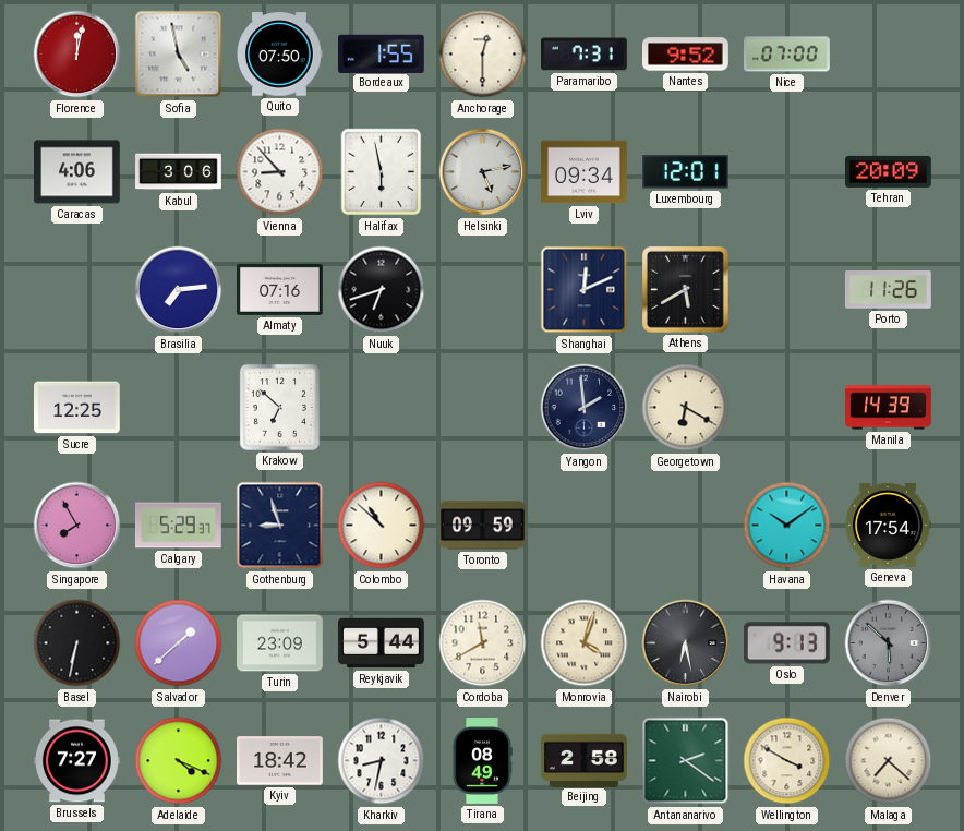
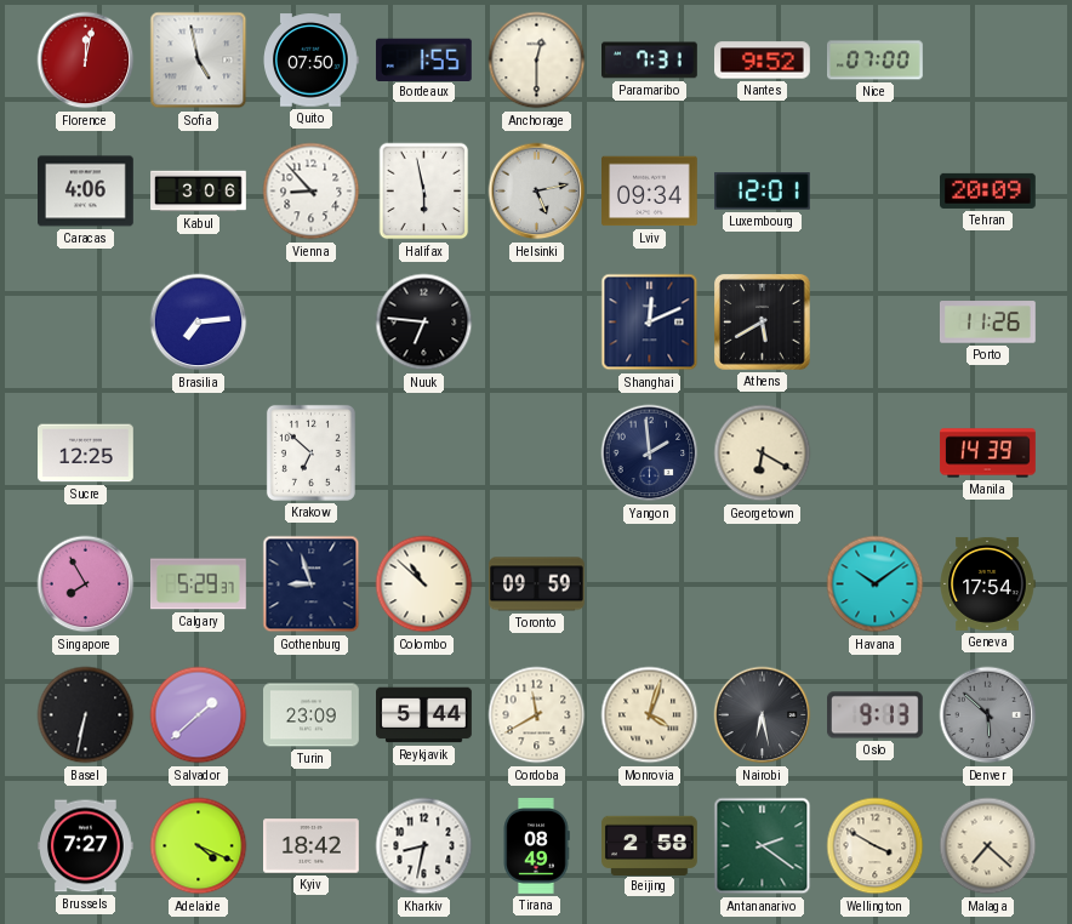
Almaty: 07:16 -> none (280, 289)
Nuuk: 6:42 -> 6:46 (424, 323)
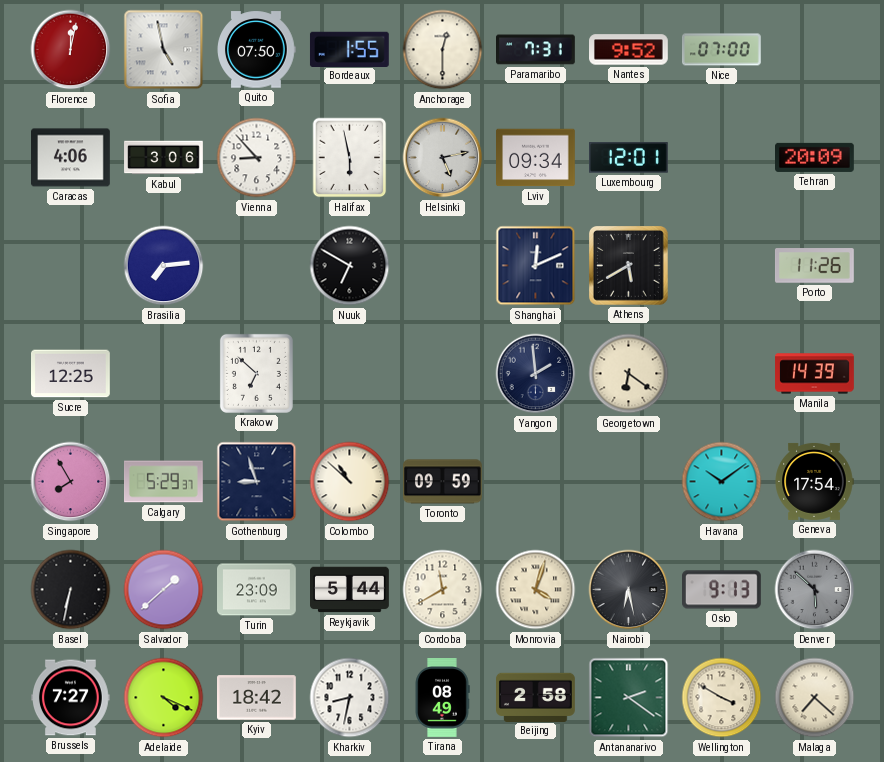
Nuuk: 6:46 -> 6:50 (350, 266)
Georgetown: 6:20 -> 6:21 (629, 374)
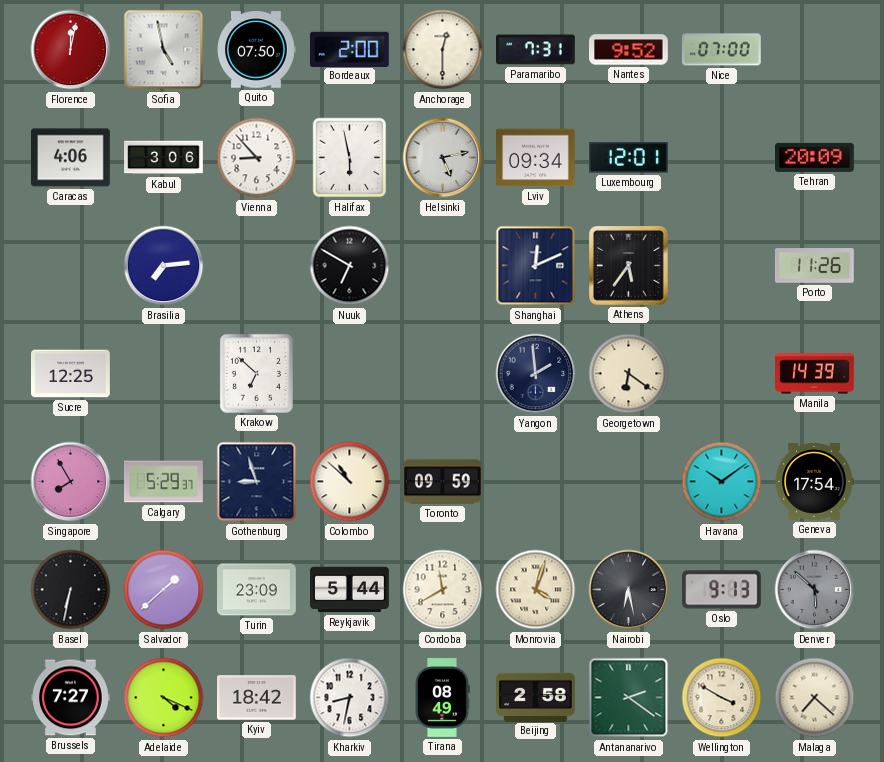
Bordeaux: 1:55 -> 2:00 (349, 49)
Athens: 5:40 -> 5:36 (629, 266)
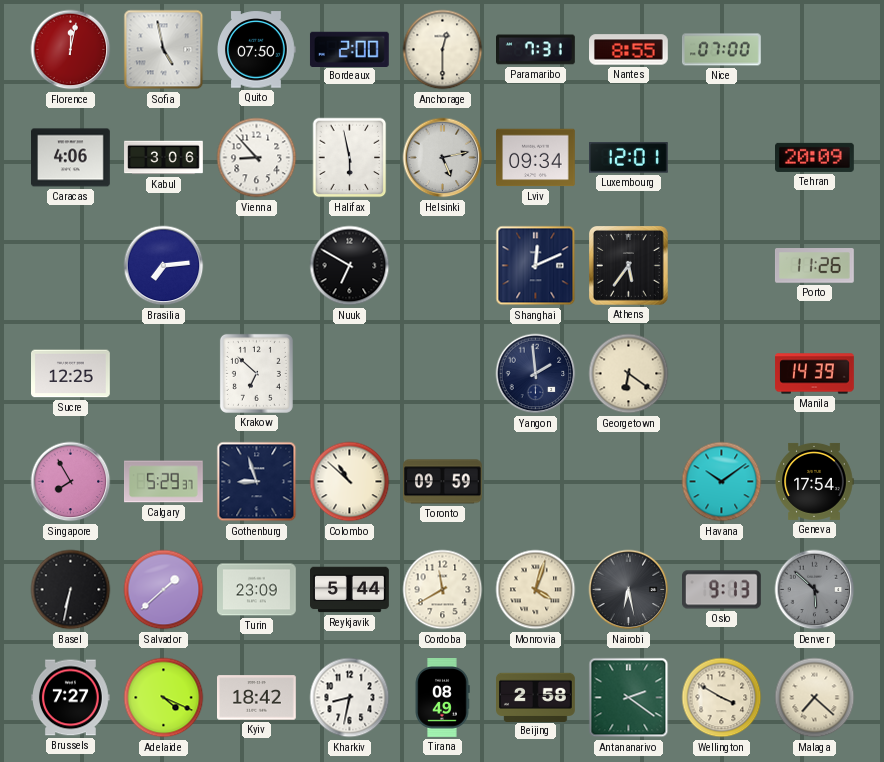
Nantes: 9:52 -> 8:55 (629, 50)
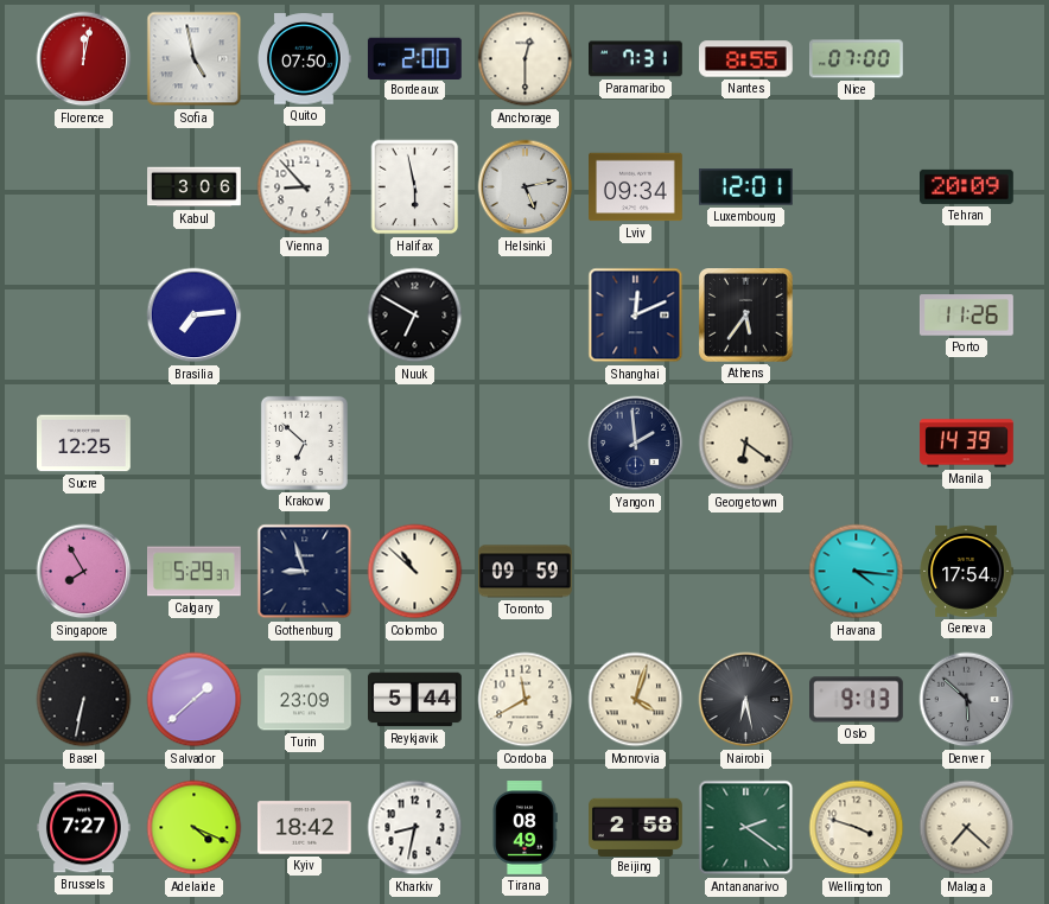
Caracas: 4:06 -> none (71, 158)
Havana: 10:09 -> 4:16 (857, 572)
Wellington: 3:50 -> 3:48 (857, 828)
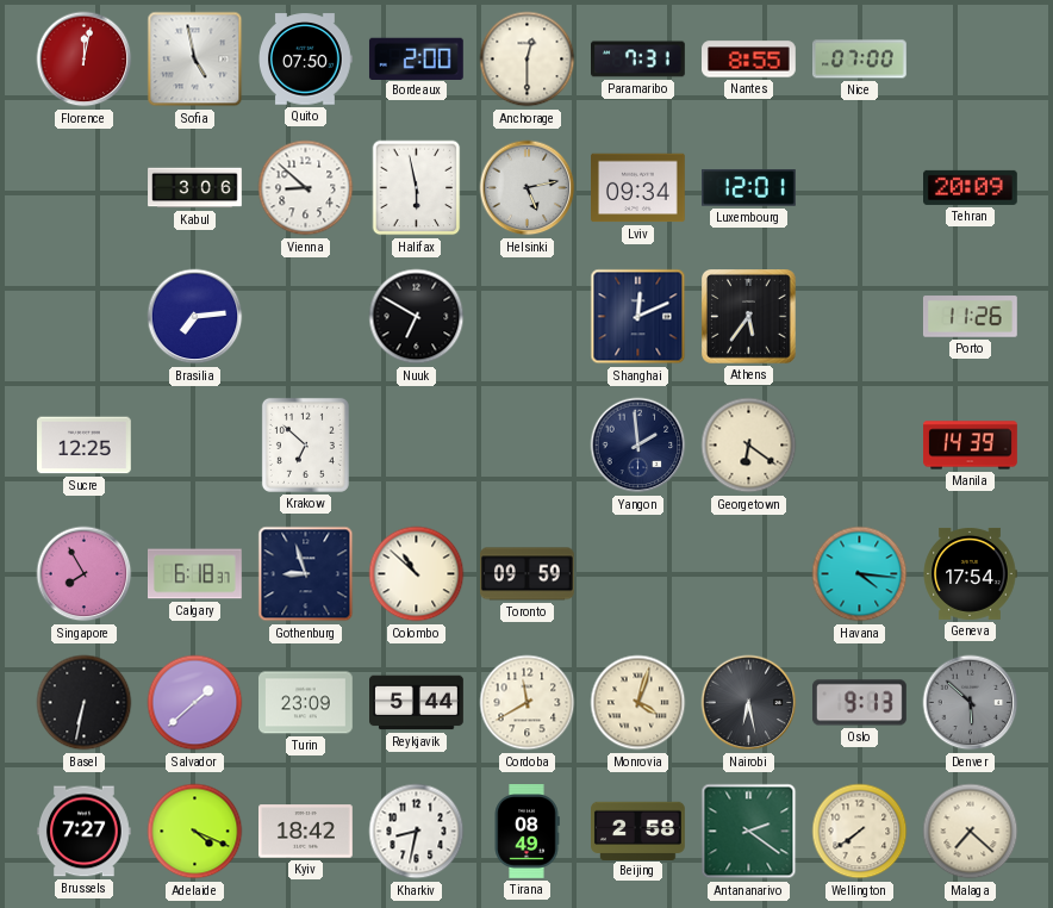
Vienna: 8:53 -> 8:52 (306, 188)
Calgary: 5:29 -> 6:18 (195, 574)
Wellington: 3:48 -> 7:39 (860, 832)
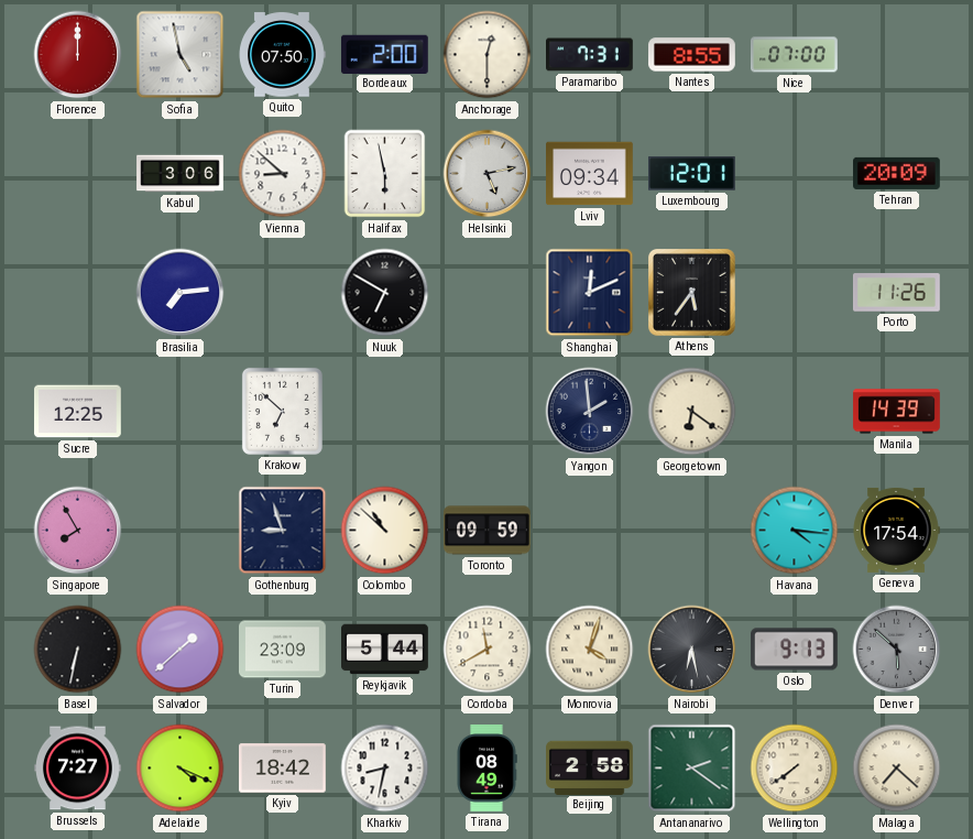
Florence: 12:02 -> 12:00 (78, 55)
Calgary: 6:18 -> none (195, 574)
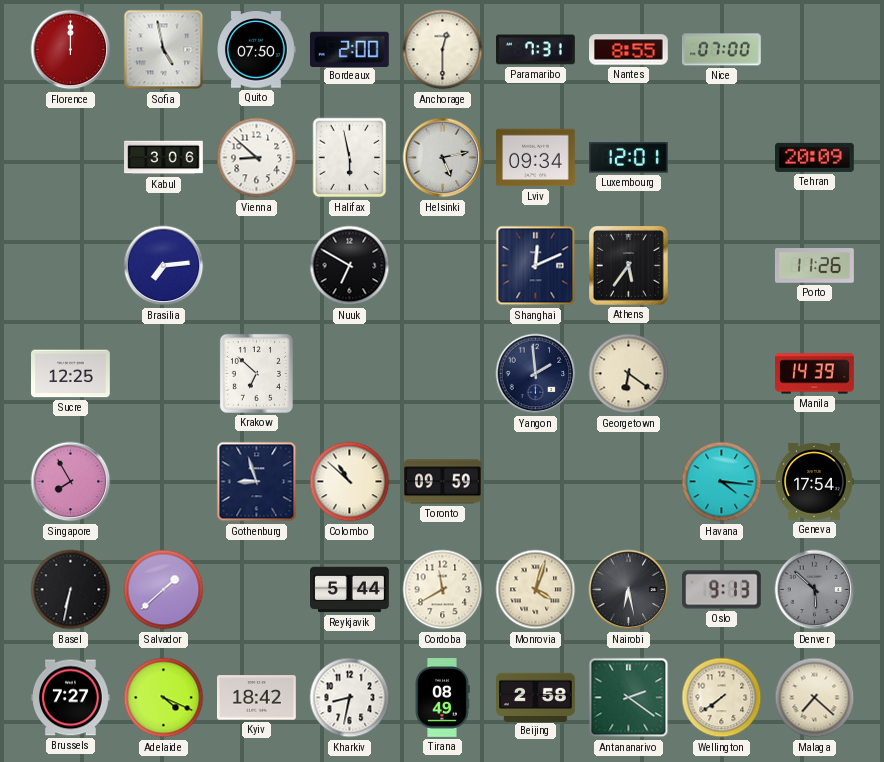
Turin: 23:09 -> none (283, 650)
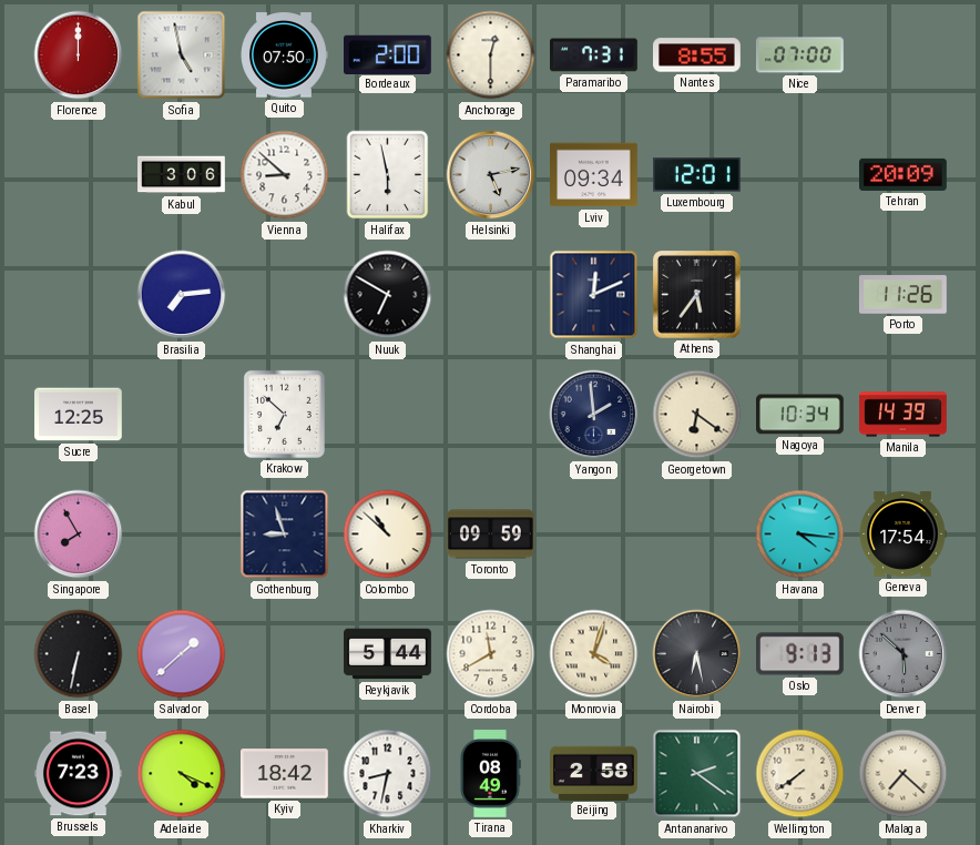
Nagoya: none -> 10:34 (800, 415)
Brussels: 7:27 -> 7:23 (79, 774)
